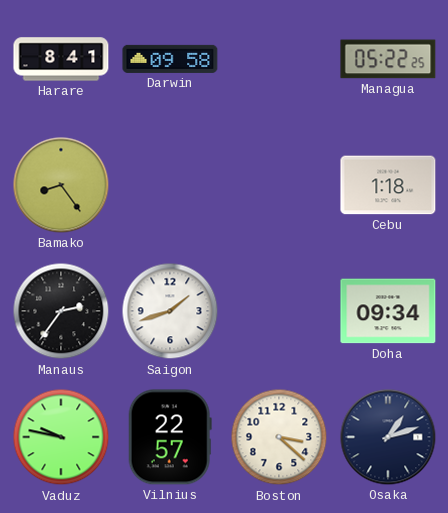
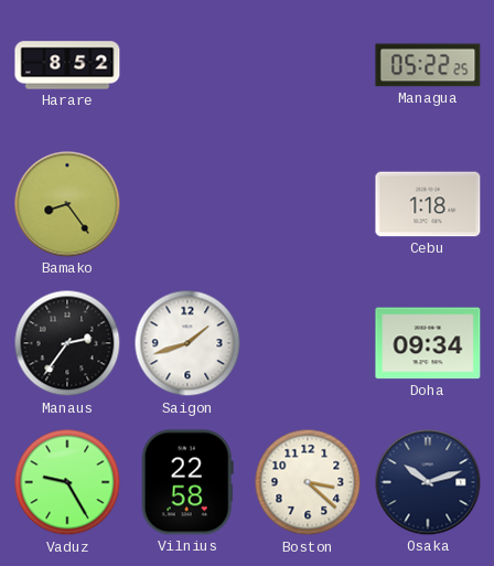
Harare: 8:41 -> 8:52 (67, 65)
Darwin: 09:58 -> none (170, 59)
Vaduz: 9:47 -> 9:25 (67, 482)
Vilnius: 22:57 -> 22:58 (187, 482)
Osaka: 1:12 -> 10:12 (428, 482)
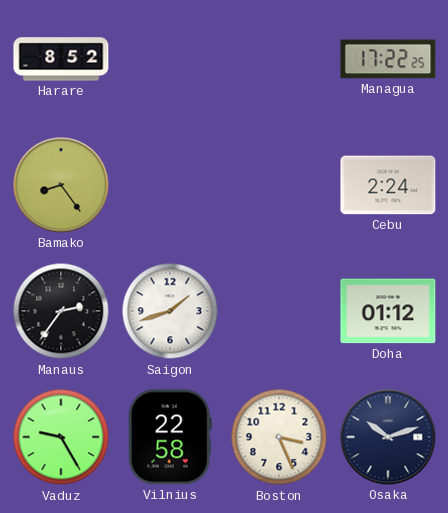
Managua: 05:22 -> 17:22 (388, 59)
Cebu: 1:18 -> 2:24 (388, 185)
Doha: 09:34 -> 01:12 (388, 311)
Boston: 3:22 -> 3:26 (279, 437)
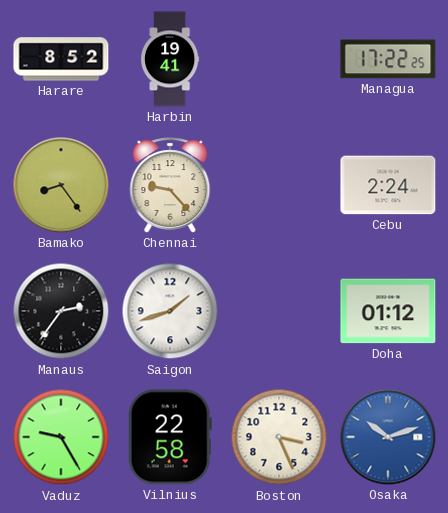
Harbin: none -> 19:41 (170, 59)
Chennai: none -> 9:23 (170, 185)
Osaka dial: navy -> blue (388, 437)
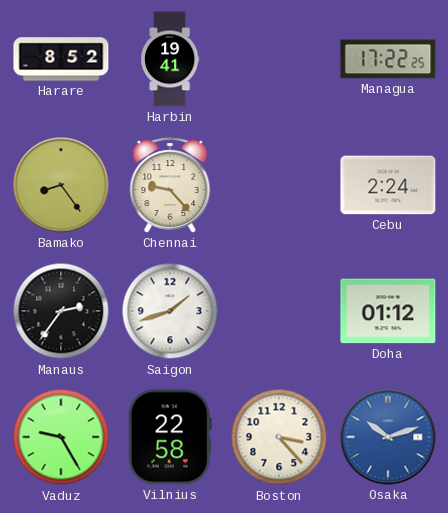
Boston: 3:26 -> 3:23 (279, 437)
